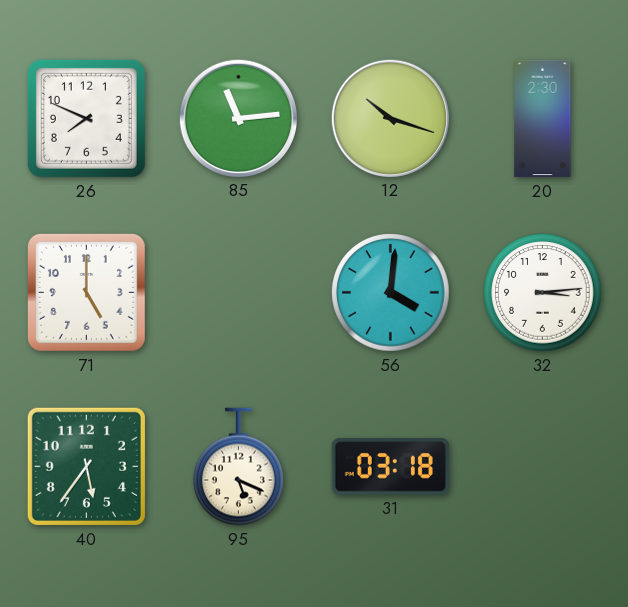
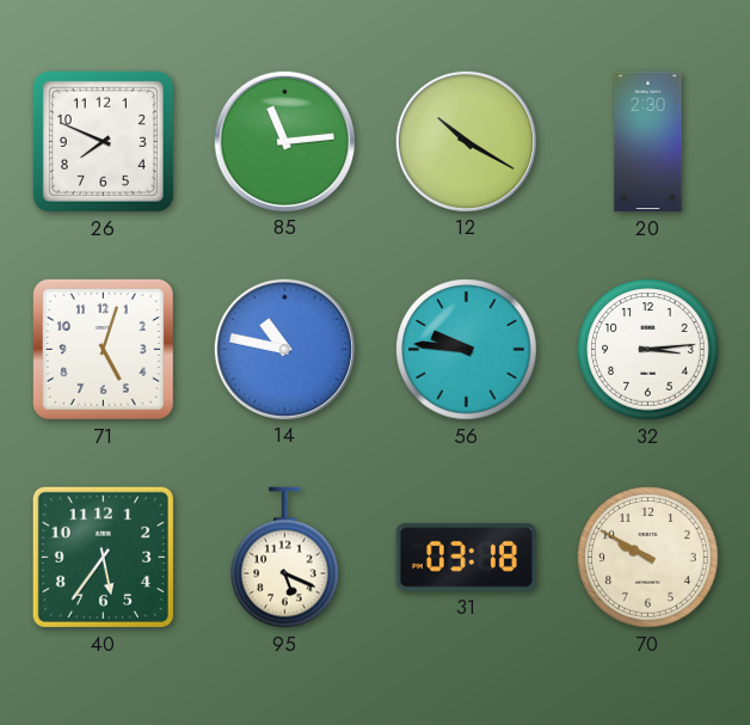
12: 10:18 -> 10:20 (466, 141)
71: 5:00 -> 5:03 (103, 349)
14: none -> 10:47 (284, 349)
56: 4:01 -> 9:46 (467, 350)
70: none -> 9:50 (648, 558)
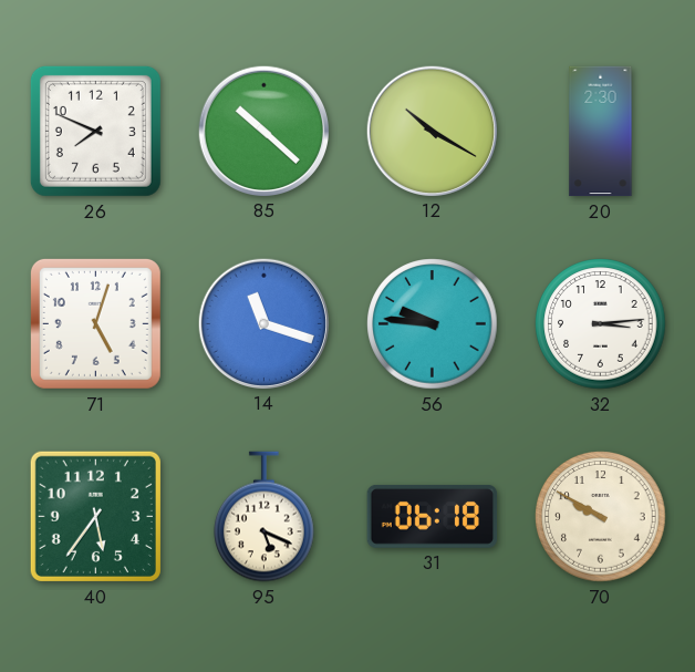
85: 11:14 -> 10:22 (263, 131)
14: 10:47 -> 11:18 (263, 323)
31: 03:18 -> 06:18 (433, 516)
